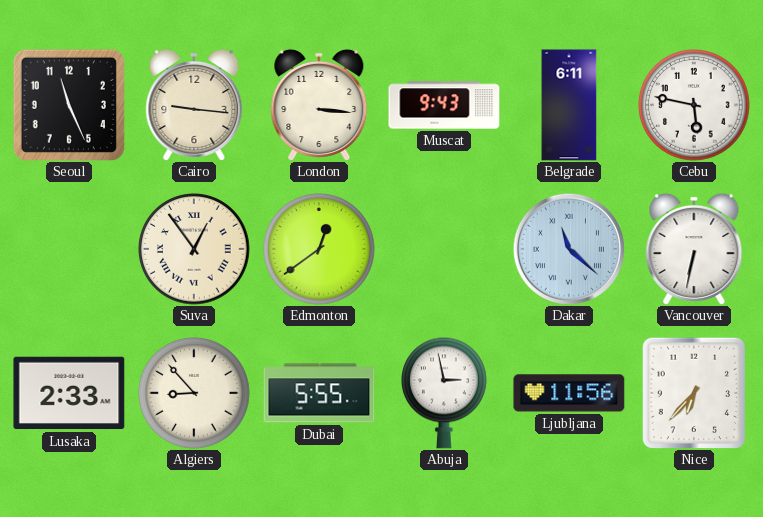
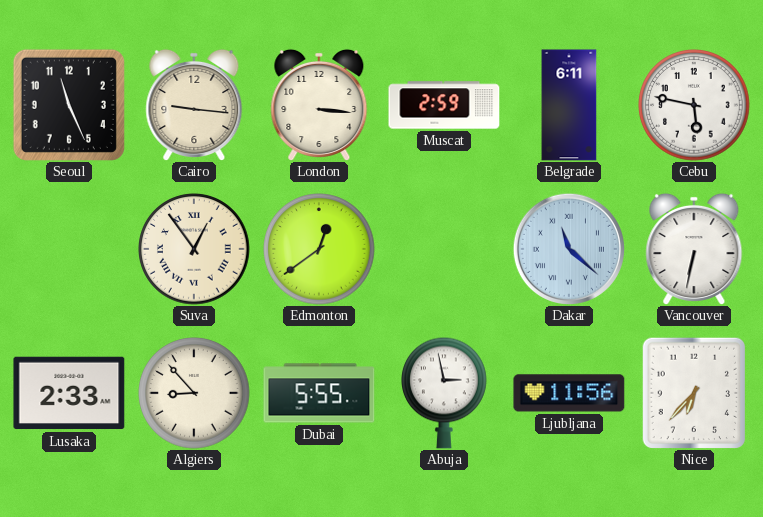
Muscat: 9:43 -> 2:59 (444, 105)
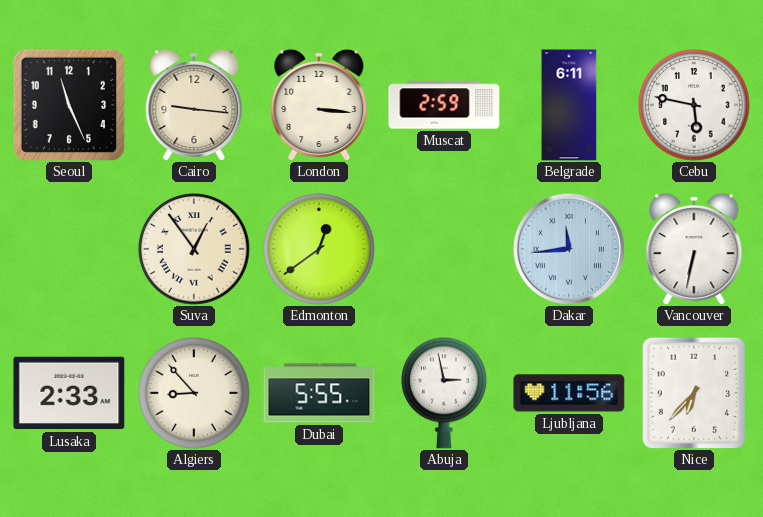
Dakar: 11:22 -> 11:44 (569, 249)
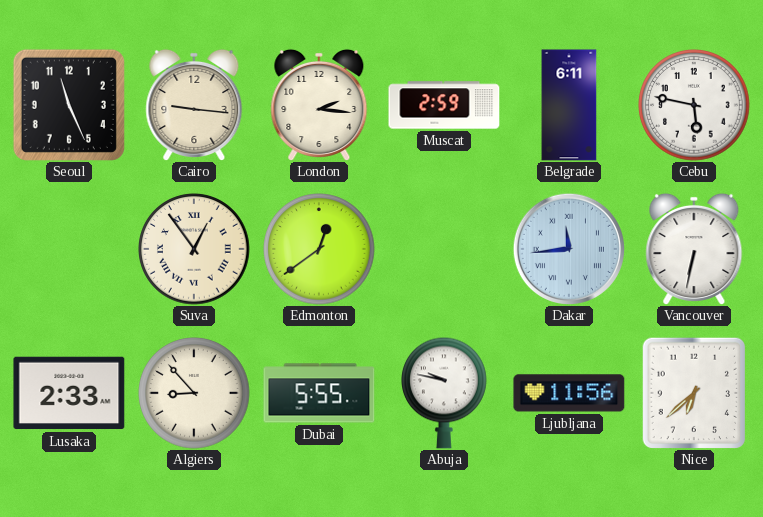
London: 3:16 -> 2:16 (319, 104)
Abuja: 2:58 -> 9:47 (445, 393)
Nice: 6:37 -> 6:38 (693, 393)
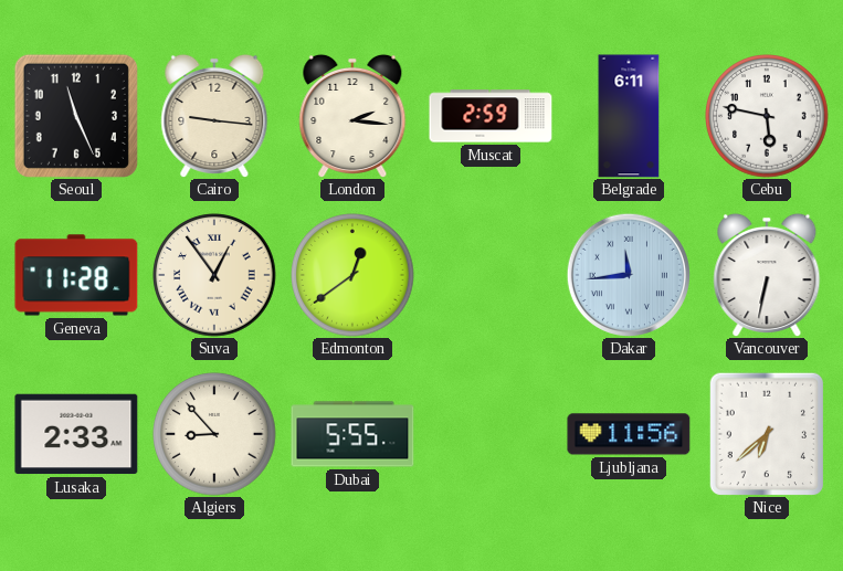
Geneva: none -> 11:28 (76, 275)
Abuja: 9:47 -> none (445, 393)
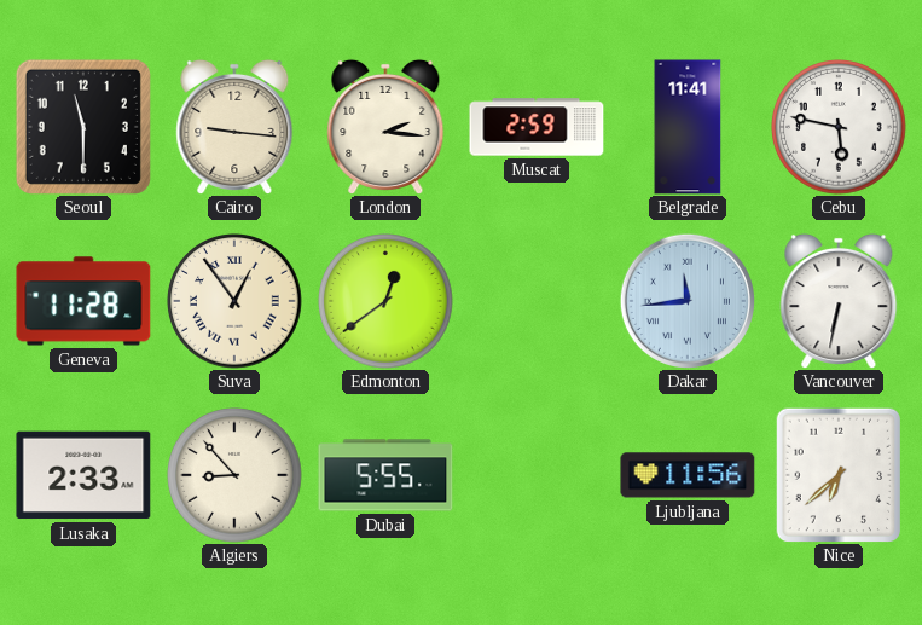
Seoul: 11:26 -> 11:30 (83, 127)
Belgrade: 6:11 -> 11:41 (688, 127)
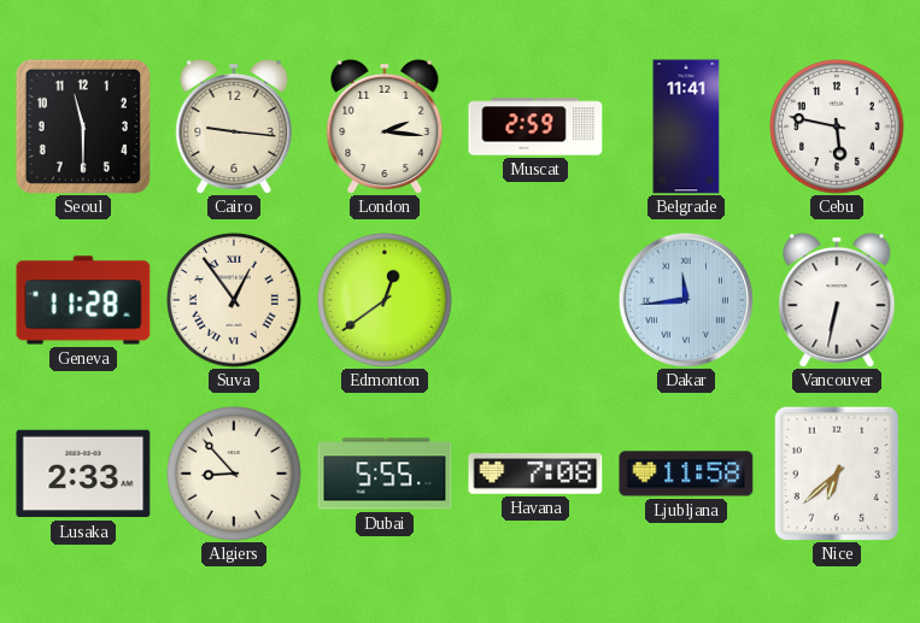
Havana: none -> 7:08 (535, 475)
Ljubljana: 11:56 -> 11:58 (686, 474)
